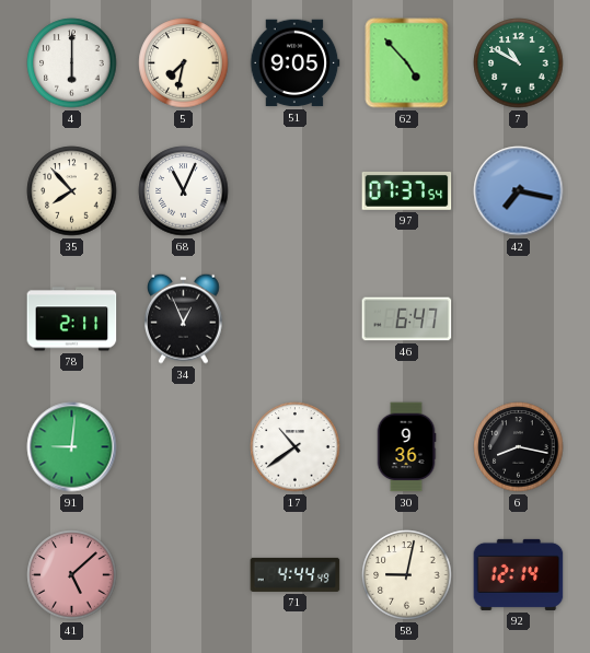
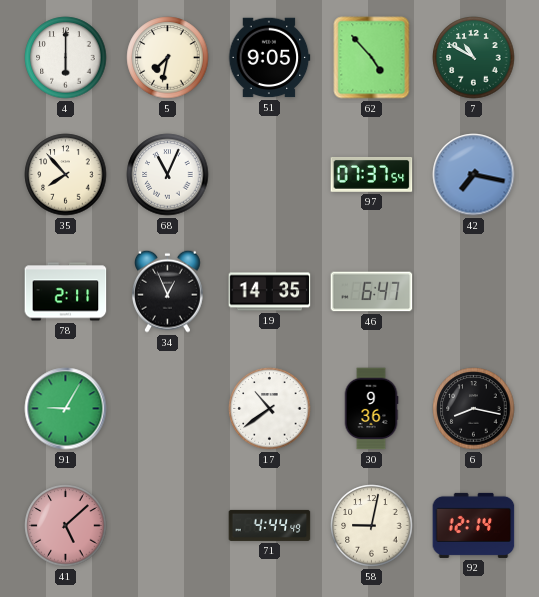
19: none -> 14:35 (270, 292)
91: 9:01 -> 9:05 (66, 409)
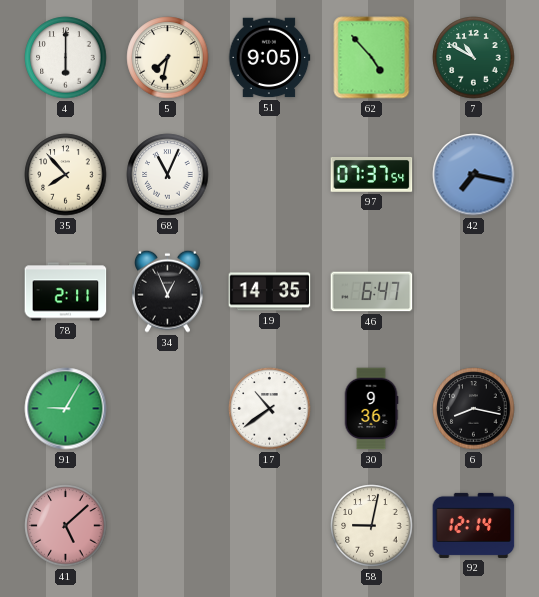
71: 4:44 -> none (270, 525)
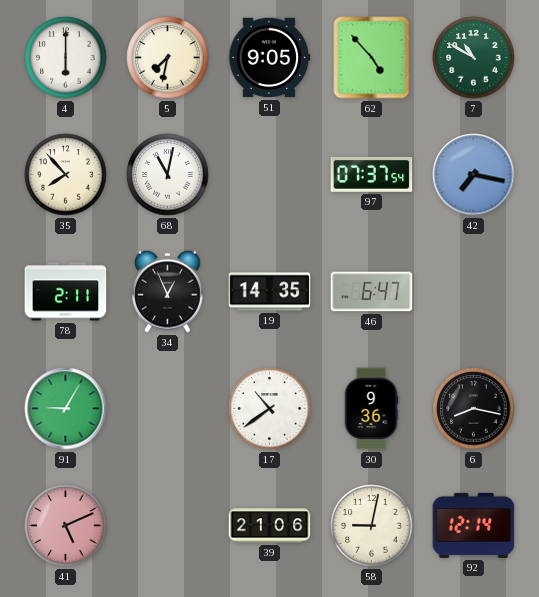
68: 11:04 -> 11:02 (168, 175)
41: 5:08 -> 5:11 (66, 526)
39: none -> 21:06 (270, 526)
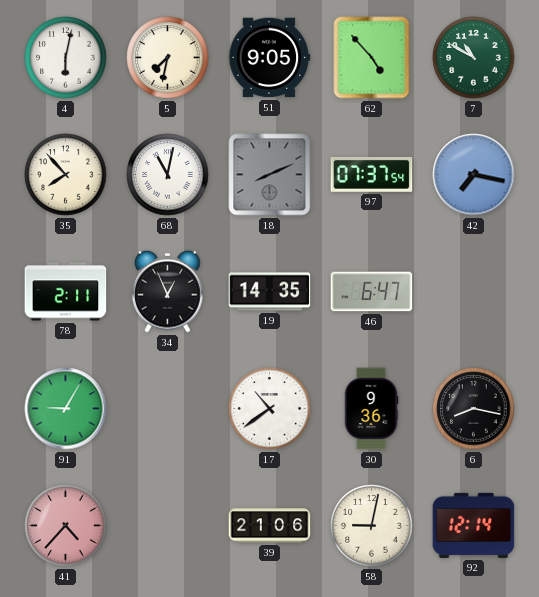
4: 6:00 -> 6:02 (66, 58)
18: none -> 8:11 (270, 175)
41: 5:11 -> 4:37 (66, 526)
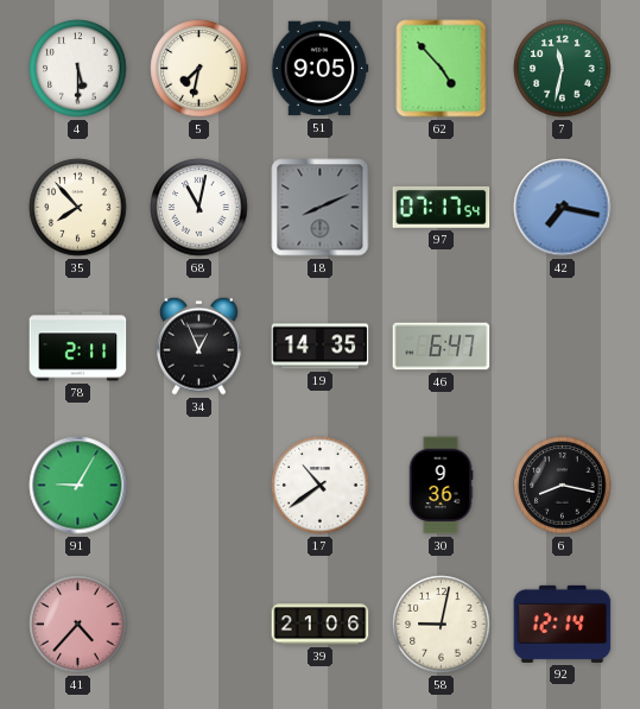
4: 6:02 -> 5:30 (78, 69)
7: 10:50 -> 11:32 (563, 69)
97: 07:37 -> 07:17 (442, 207)
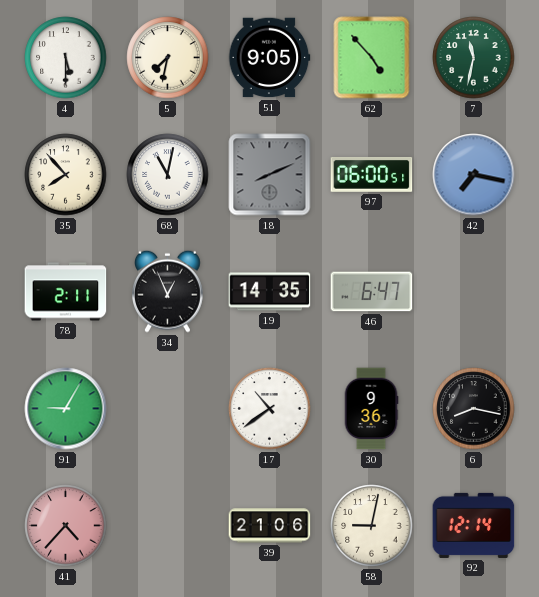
97: 07:17 -> 06:00 (372, 174)
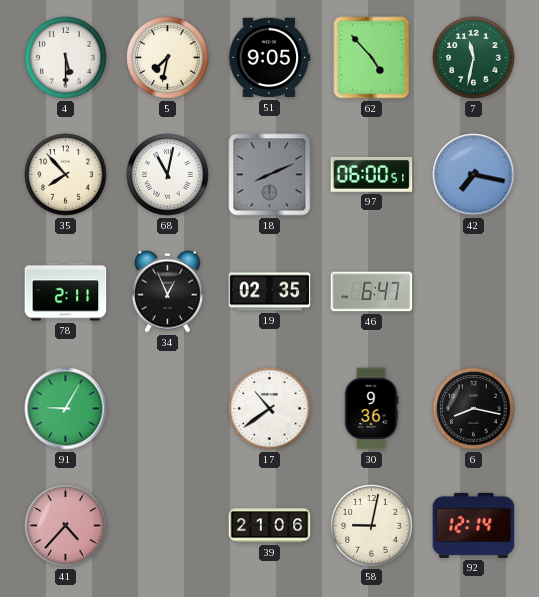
19: 14:35 -> 02:35 (270, 292)
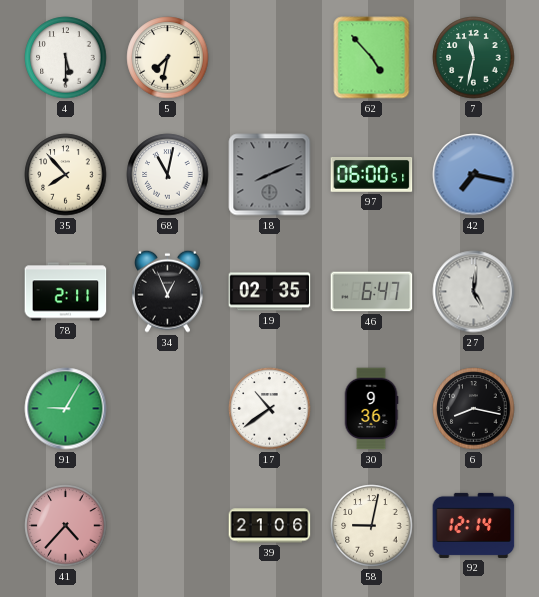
51: 9:05 -> none (269, 58)
27: none -> 5:01 (474, 292)
